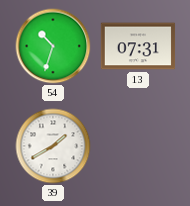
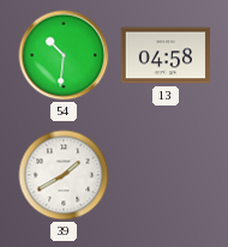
54: 10:33 -> 10:31 (64, 55)
13: 07:31 -> 04:58 (166, 55)
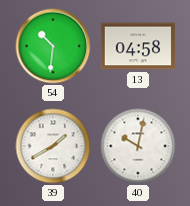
40: none -> 10:02 (138, 146)
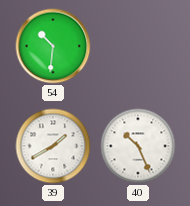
13: 04:58 -> none (138, 46)
40: 10:02 -> 10:26 (138, 146)
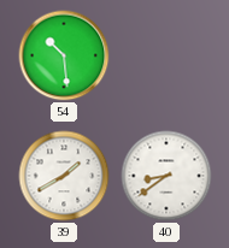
54: 10:31 -> 10:29 (64, 55)
40: 10:26 -> 8:39 (166, 176)
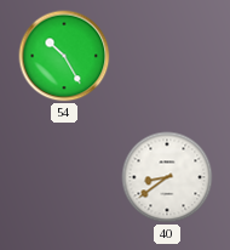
54: 10:29 -> 10:25 (64, 56)
39: 1:40 -> none (64, 176)
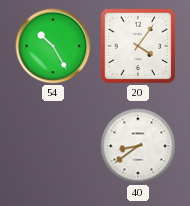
20: none -> 4:06 (138, 46)
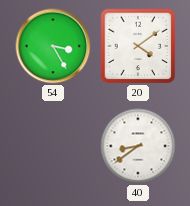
54: 10:25 -> 3:25 (53, 46)
20: 4:06 -> 4:09 (138, 46)
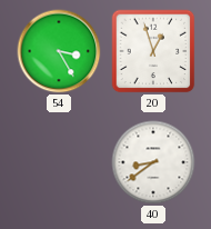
20: 4:09 -> 12:57 (153, 51)
